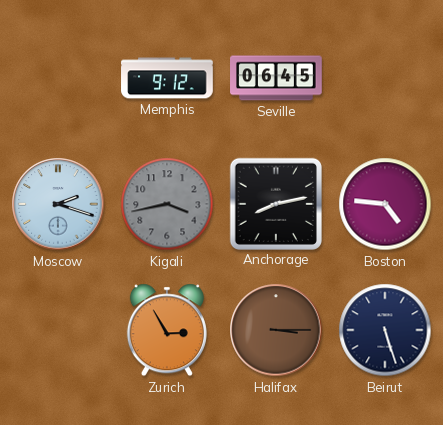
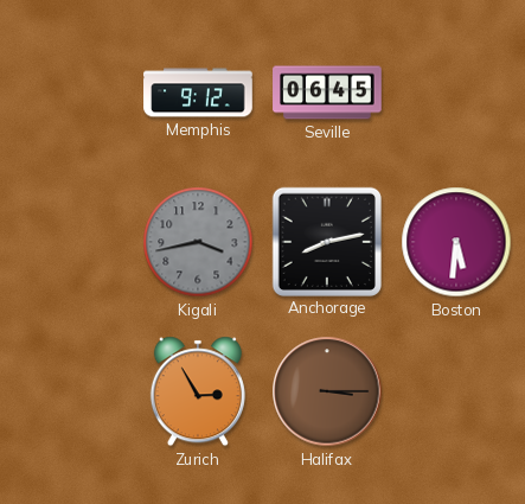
Moscow: 2:18 -> none (58, 204)
Boston: 4:46 -> 5:31 (456, 242)
Beirut: 5:27 -> none (385, 330)
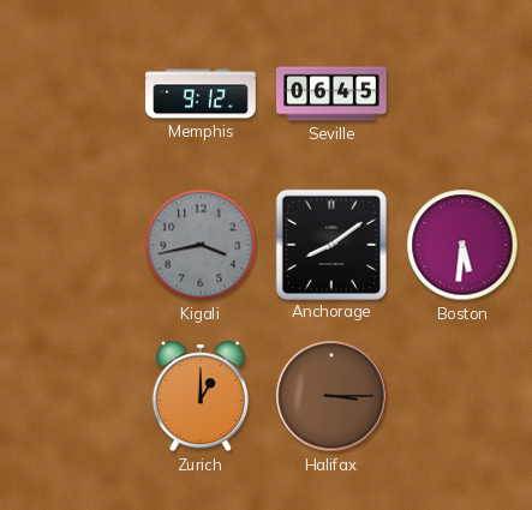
Anchorage: 8:13 -> 8:09 (330, 244)
Zurich: 2:55 -> 1:00 (201, 396)
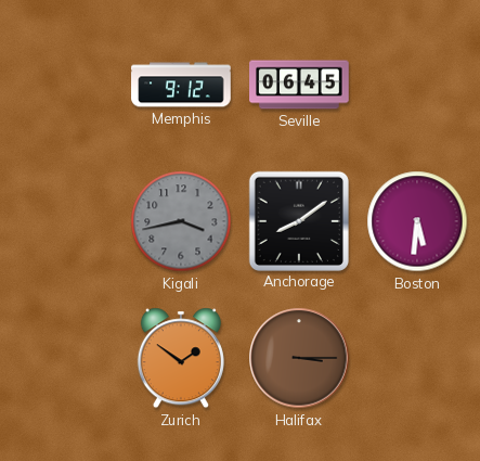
Zurich: 1:00 -> 1:51 (181, 358)
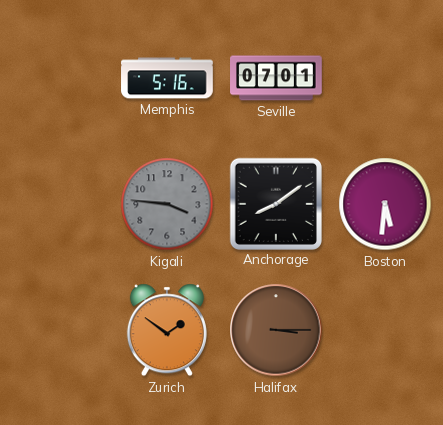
Memphis: 9:12 -> 5:16 (167, 78)
Seville: 06:45 -> 07:01 (276, 78)
Kigali: 3:43 -> 3:46 (167, 204)
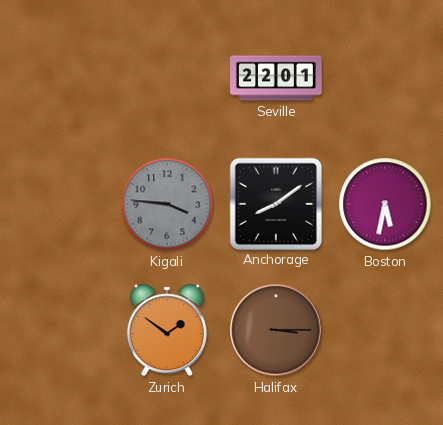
Memphis: 5:16 -> none (167, 78)
Seville: 07:01 -> 22:01 (276, 78)
Boston: 5:31 -> 5:32 (385, 204)
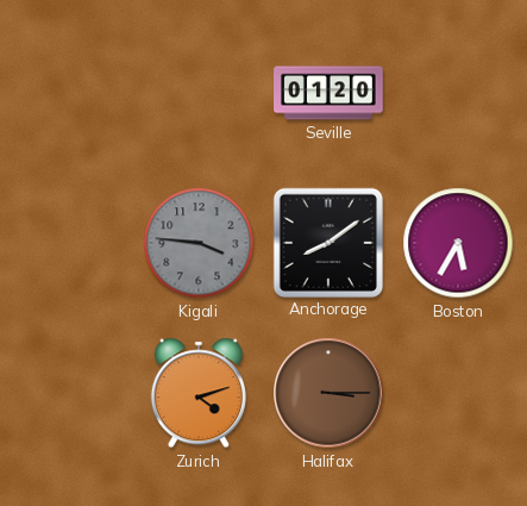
Seville: 22:01 -> 01:20 (328, 93)
Boston: 5:32 -> 5:35 (458, 243)
Zurich: 1:51 -> 4:12 (199, 393)
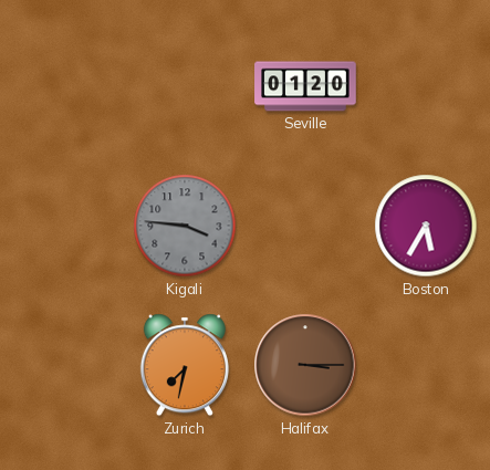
Anchorage: 8:09 -> none (327, 242)
Zurich: 4:12 -> 7:32 (185, 365)
